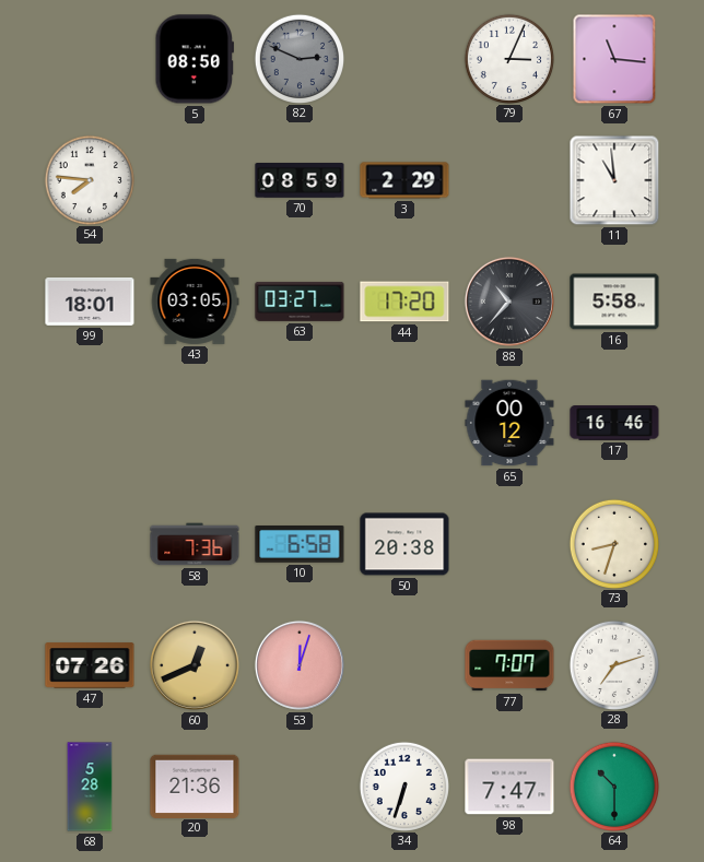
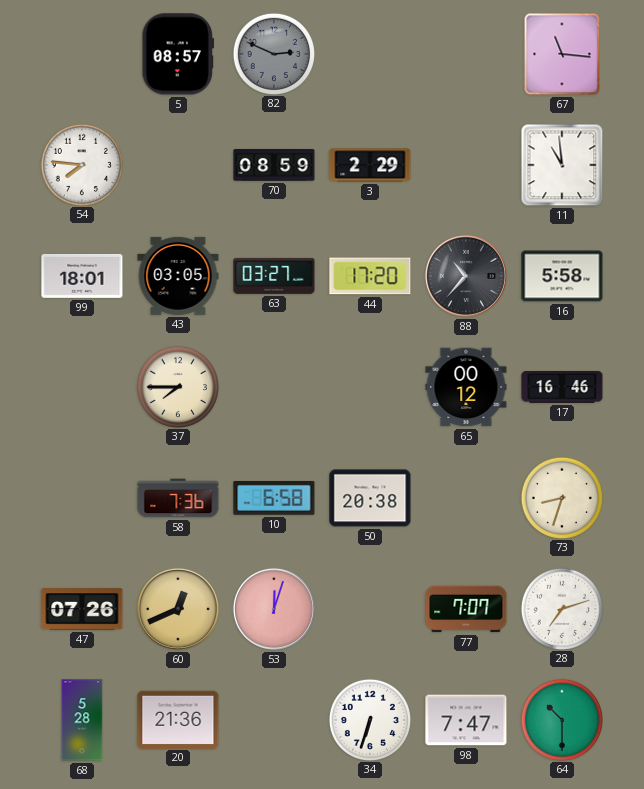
5: 08:50 -> 08:57 (178, 54)
79: 3:04 -> none (508, 58)
37: none -> 7:45 (177, 386)
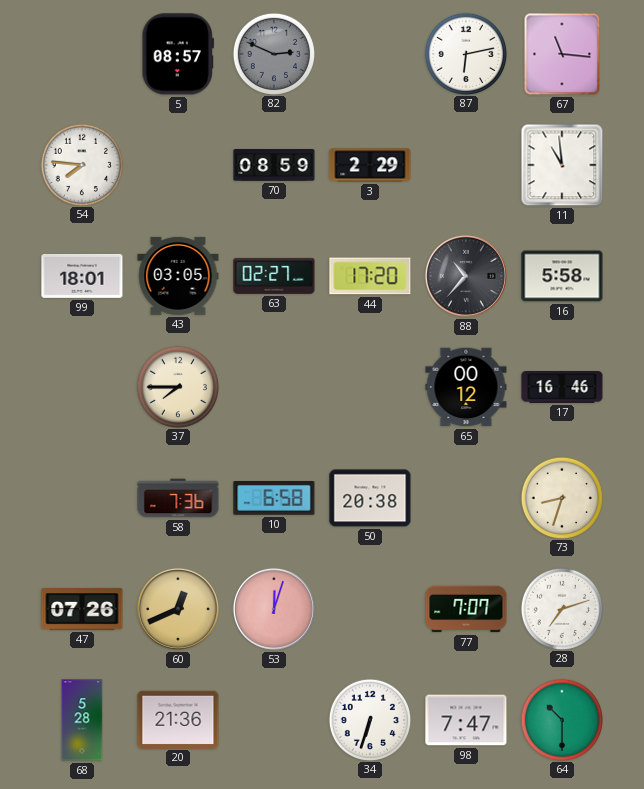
87: none -> 6:13 (465, 53)
63: 03:27 -> 02:27 (274, 276)
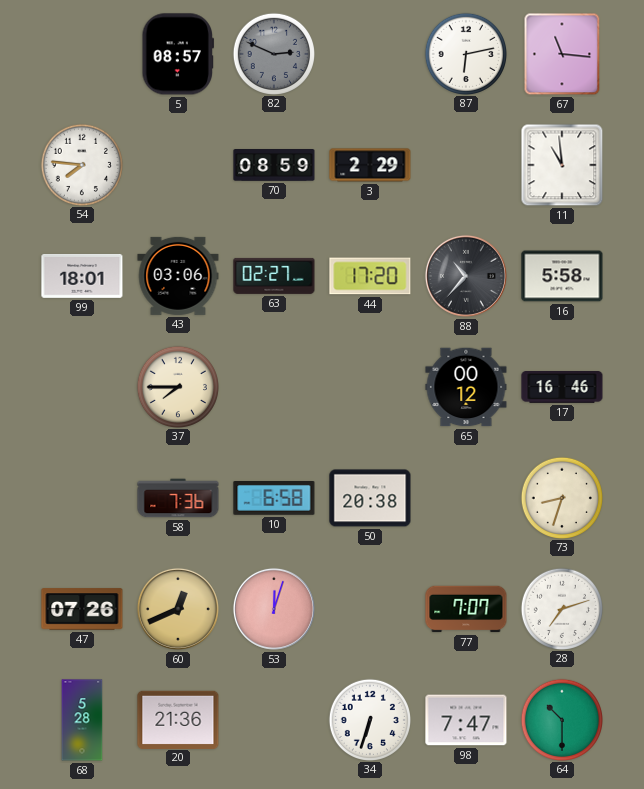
43: 03:05 -> 03:06 (178, 276)
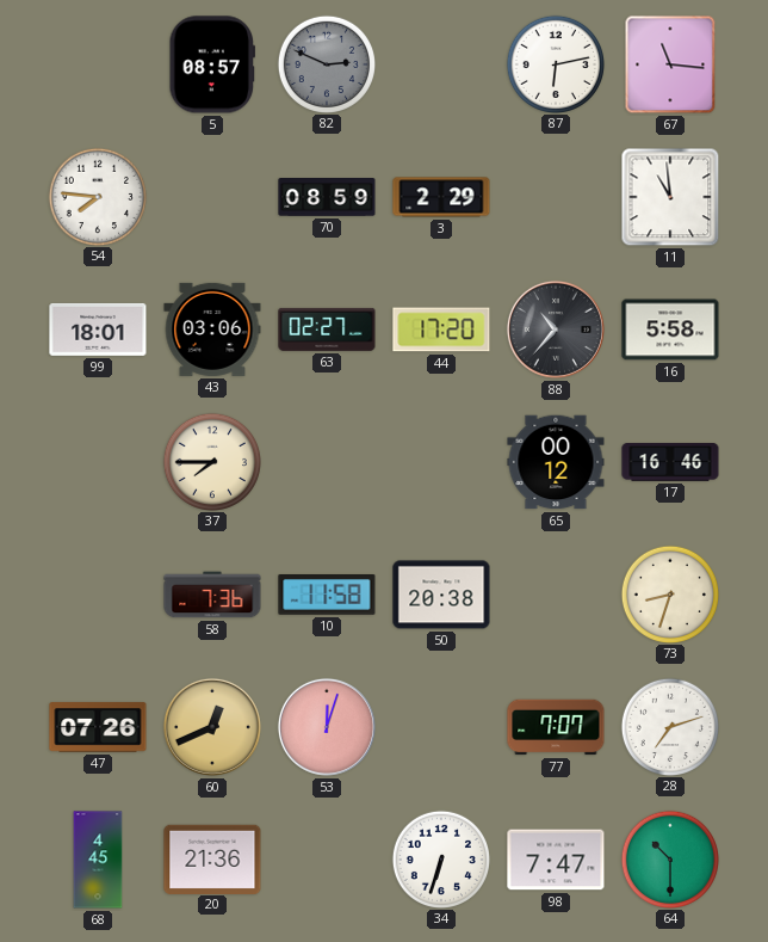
10: 6:58 -> 11:58 (327, 596)
68: 5:28 -> 4:45 (98, 860)
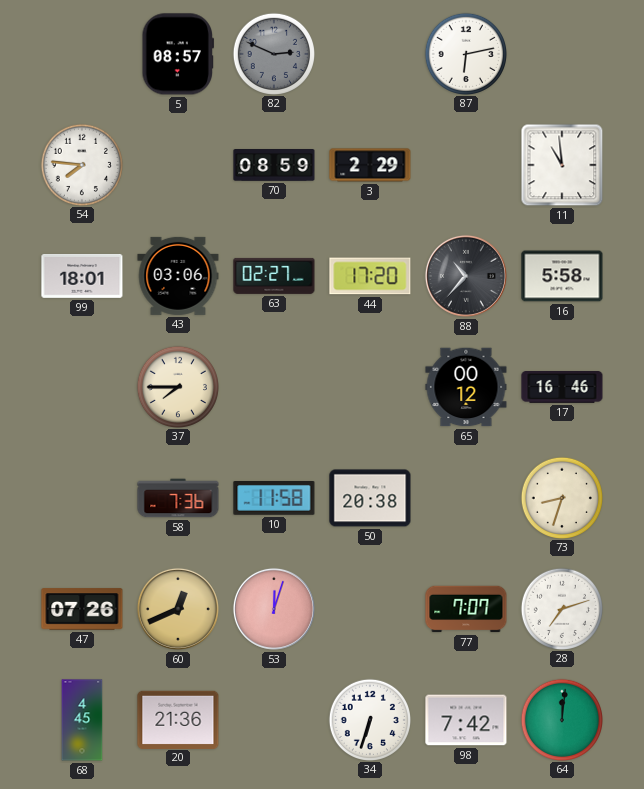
67: 11:16 -> none (670, 64)
98: 7:47 -> 7:42 (466, 720)
64: 10:30 -> 12:01 (561, 719)
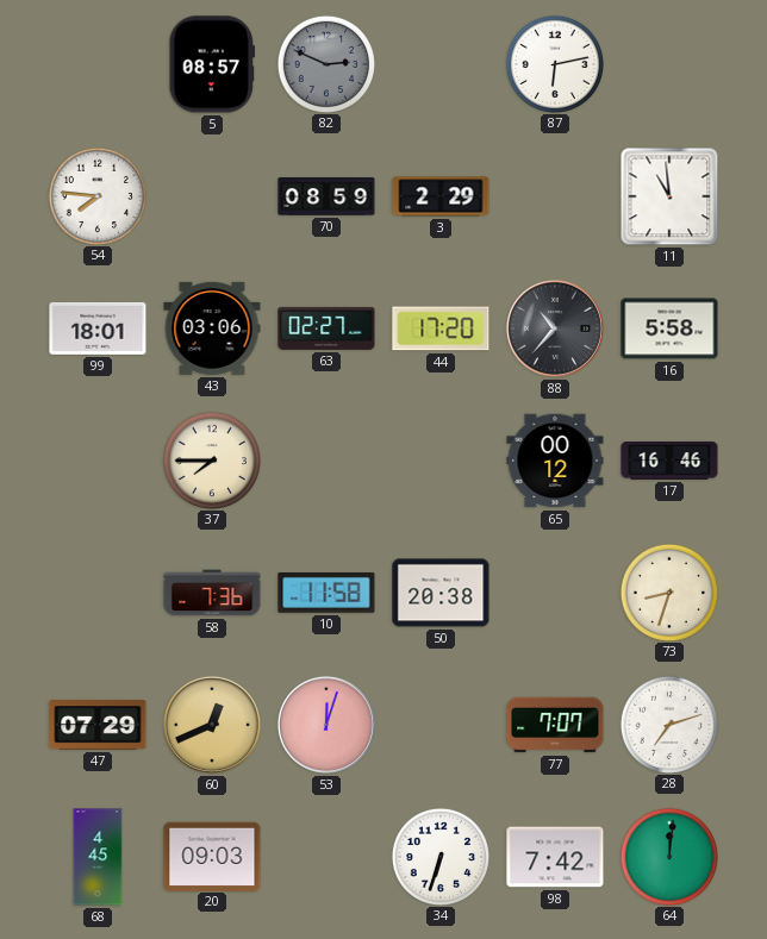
47: 07:26 -> 07:29 (98, 725)
20: 21:36 -> 09:03 (212, 856)
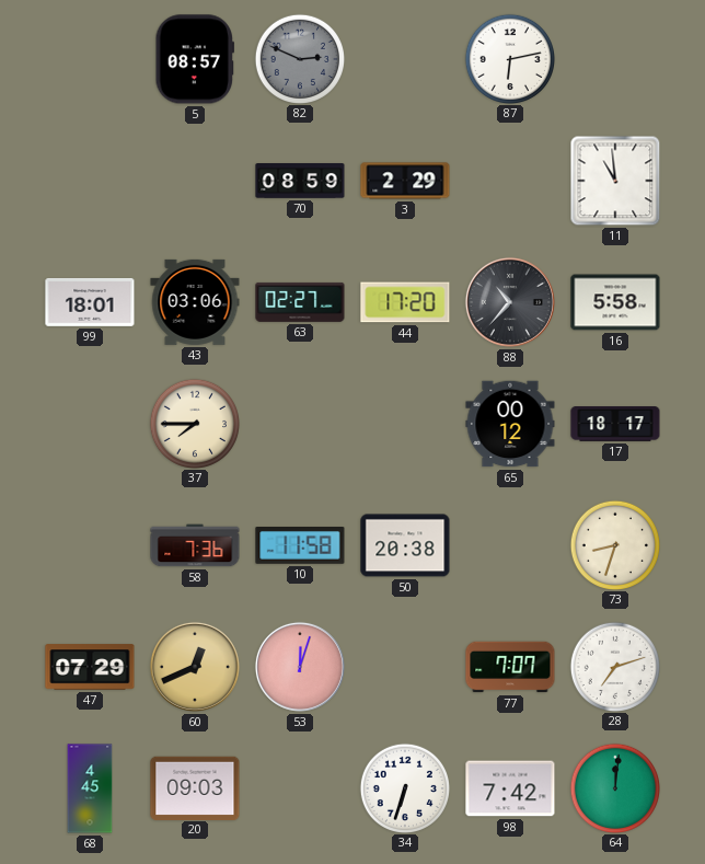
54: 7:46 -> none (96, 195)
17: 16:46 -> 18:17 (615, 425)
